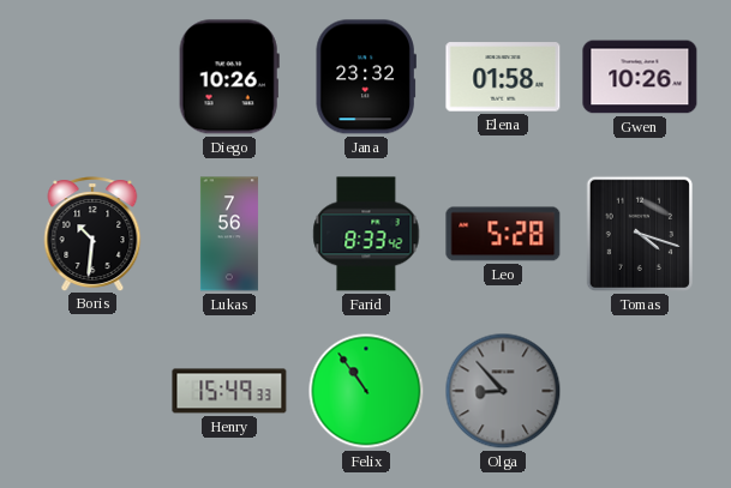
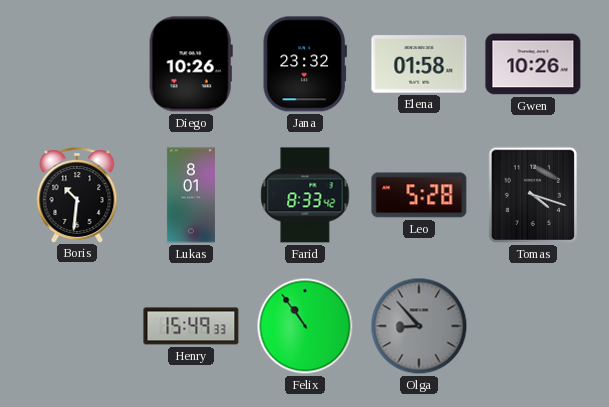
Lukas: 7:56 -> 8:01 (191, 195)
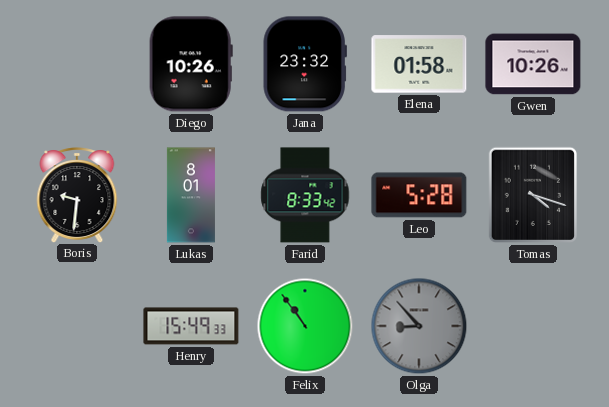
Boris: 10:31 -> 9:31 (77, 195)
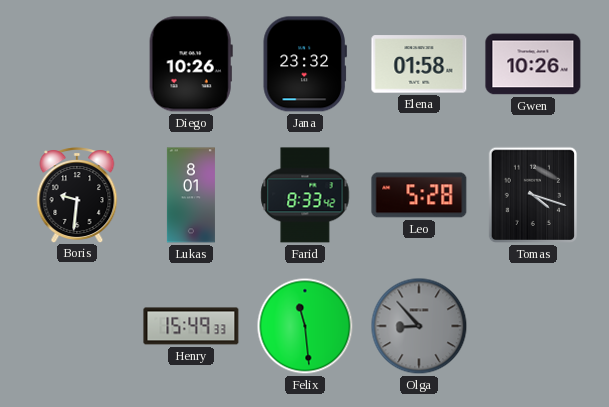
Felix: 10:54 -> 11:29 (305, 326)
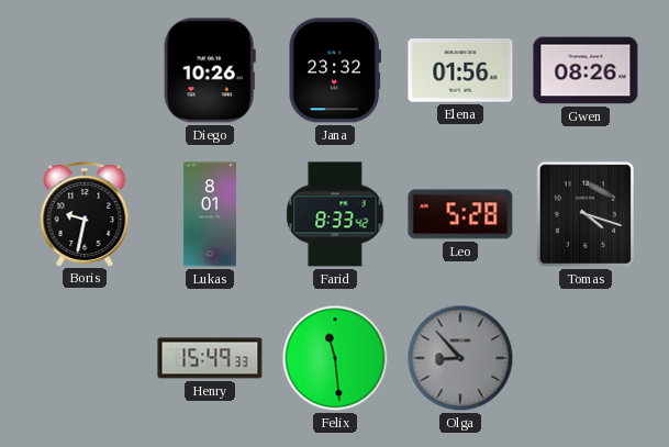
Elena: 01:58 -> 01:56 (460, 70)
Gwen: 10:26 -> 08:26 (586, 70)
Boris: 9:31 -> 9:32 (85, 214)
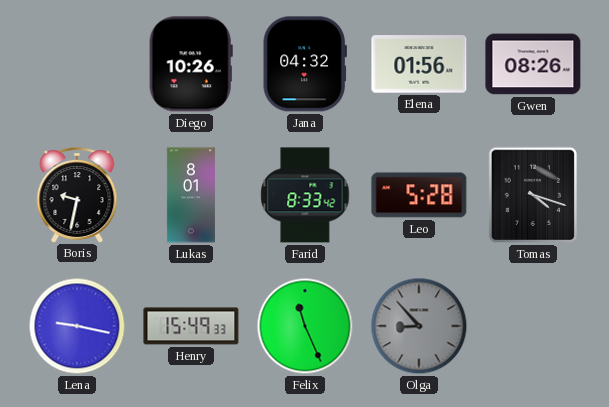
Jana: 23:32 -> 04:32 (305, 64)
Lena: none -> 9:17 (77, 326)
Felix: 11:29 -> 11:26 (305, 326)
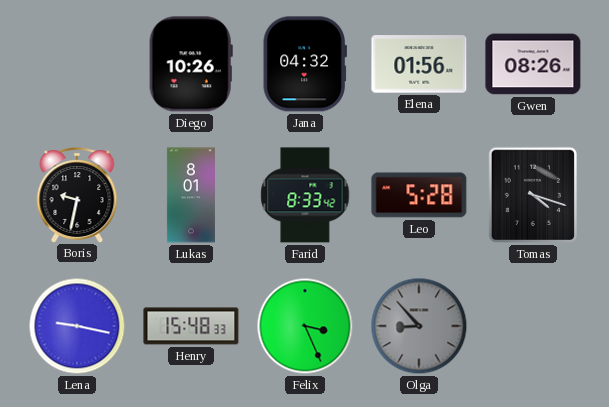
Henry: 15:49 -> 15:48 (191, 326)
Felix: 11:26 -> 3:26 (305, 326)
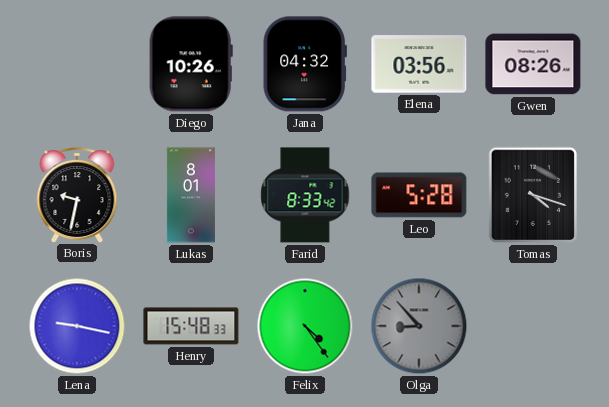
Elena: 01:56 -> 03:56 (419, 64)
Felix: 3:26 -> 4:24 (305, 326)
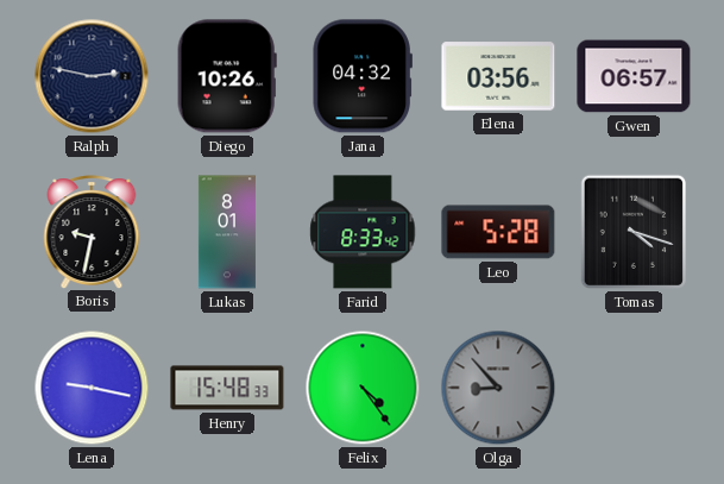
Ralph: none -> 2:47 (92, 76)
Gwen: 08:26 -> 06:57 (634, 76)
